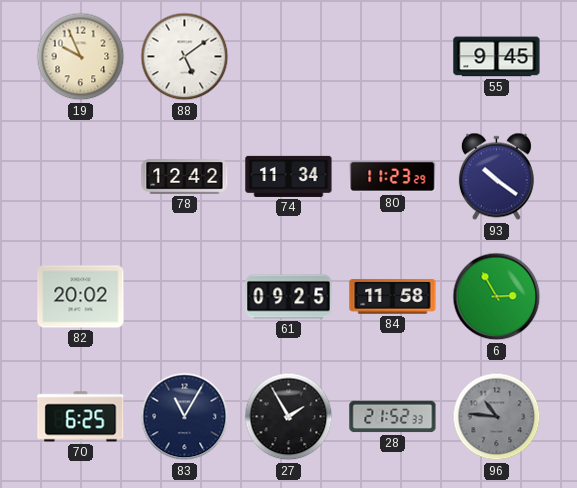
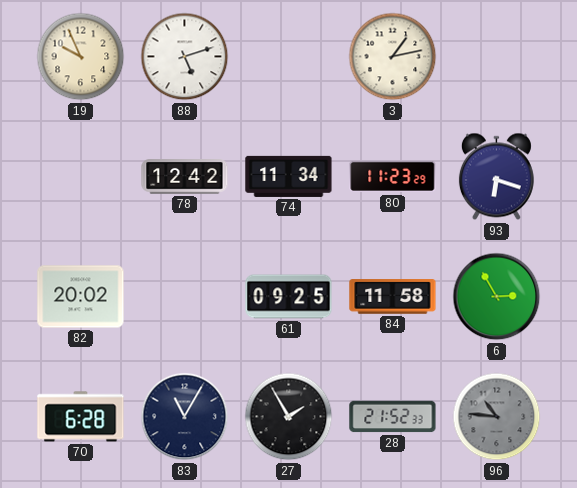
88: 5:09 -> 5:12 (185, 57)
3: none -> 1:13 (393, 57)
55: 9:45 -> none (497, 57)
93: 10:21 -> 6:18 (496, 177)
70: 6:25 -> 6:28 (81, 417)
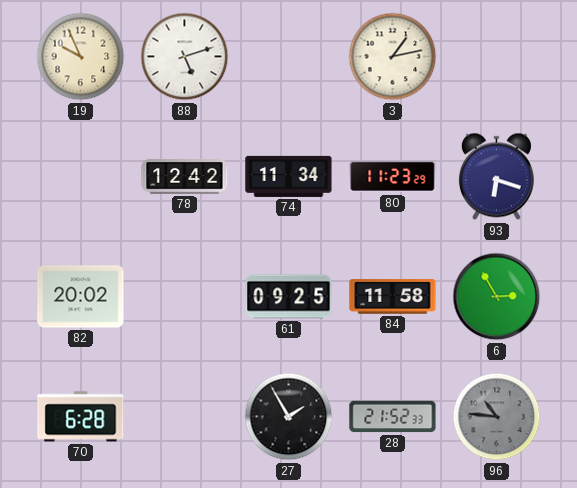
83: 11:05 -> none (185, 417)
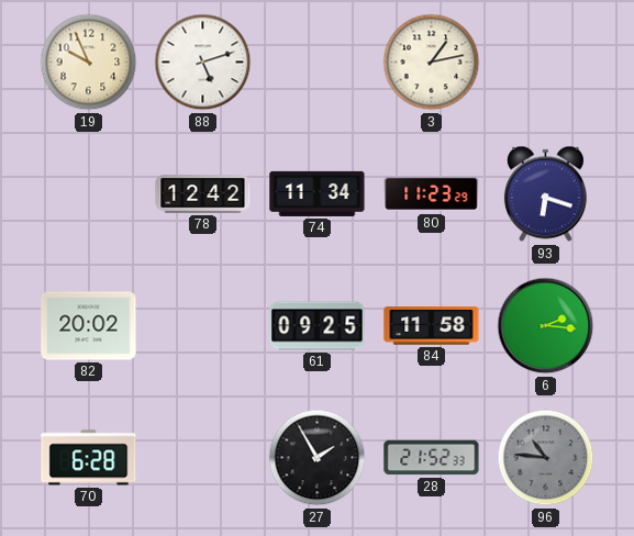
6: 2:55 -> 2:16 (546, 326)
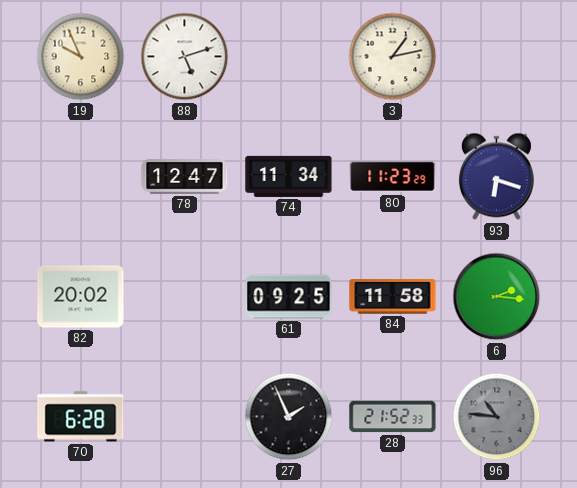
78: 12:42 -> 12:47 (185, 177)
27: 1:55 -> 1:56 (289, 417)
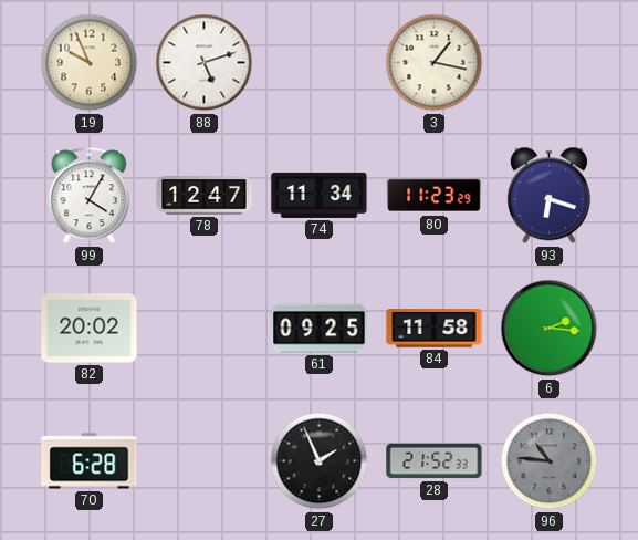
3: 1:13 -> 1:17 (435, 63)
99: none -> 4:05 (90, 196)
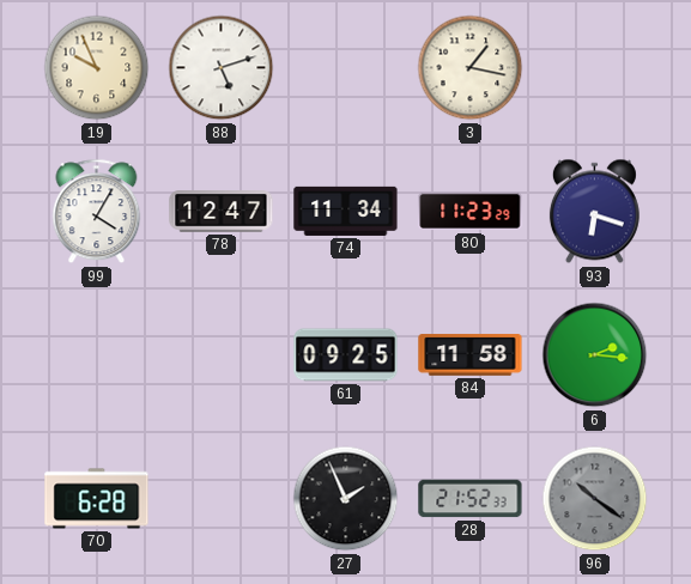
82: 20:02 -> none (90, 329)
96: 10:46 -> 10:21 (595, 499)
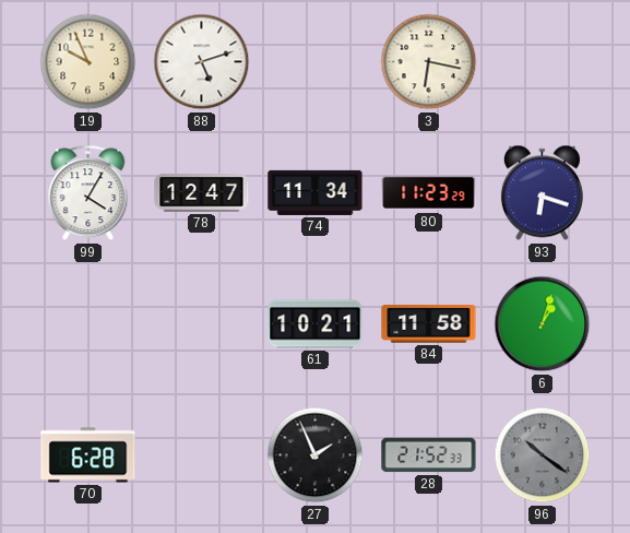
3: 1:17 -> 6:17 (429, 62)
61: 09:25 -> 10:21 (316, 324)
6: 2:16 -> 1:03 (543, 324)
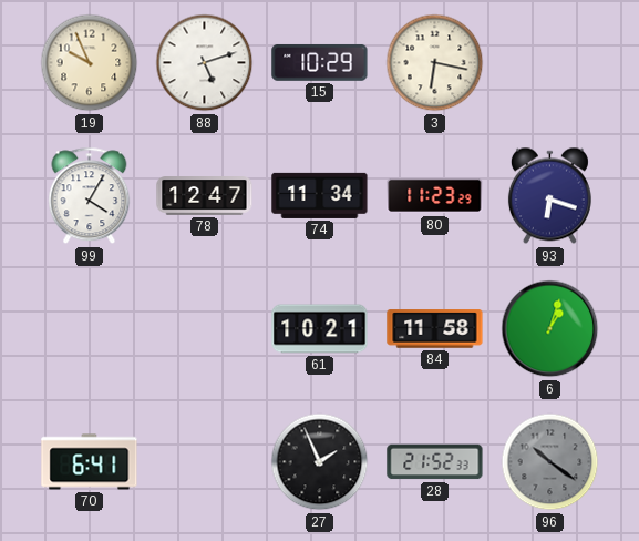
15: none -> 10:29 (320, 62)
70: 6:28 -> 6:41 (90, 462)
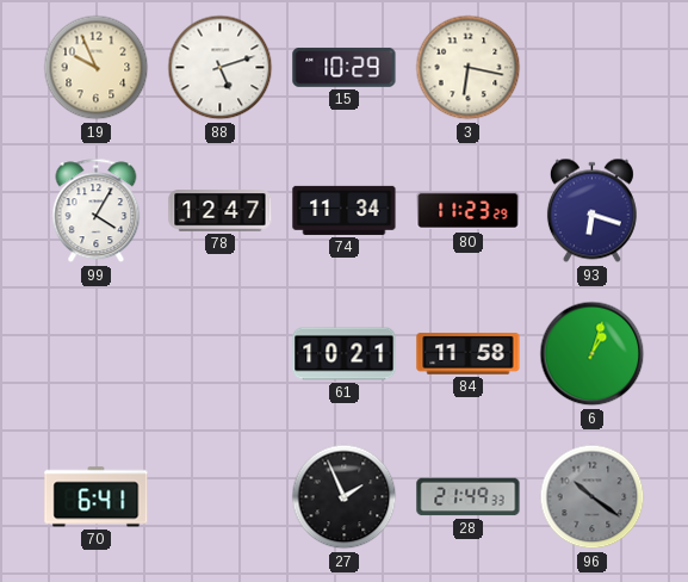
28: 21:52 -> 21:49 (469, 497)
